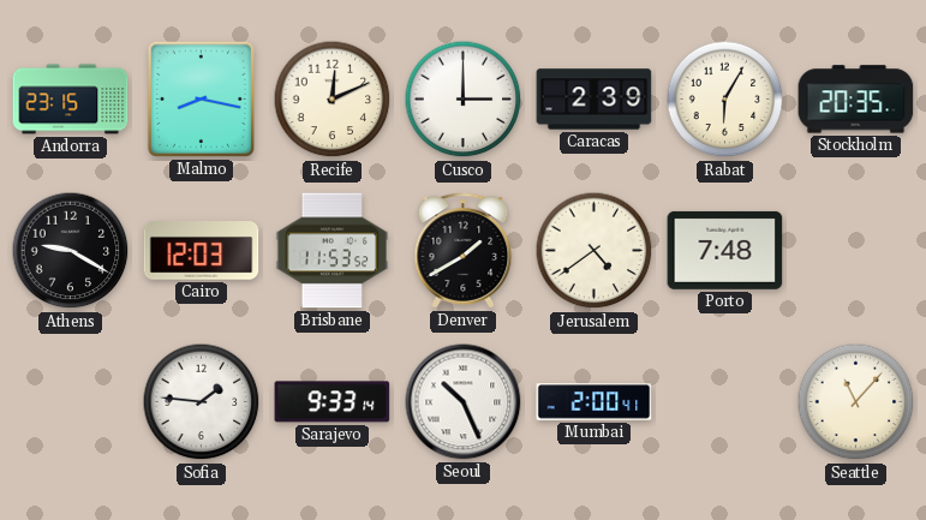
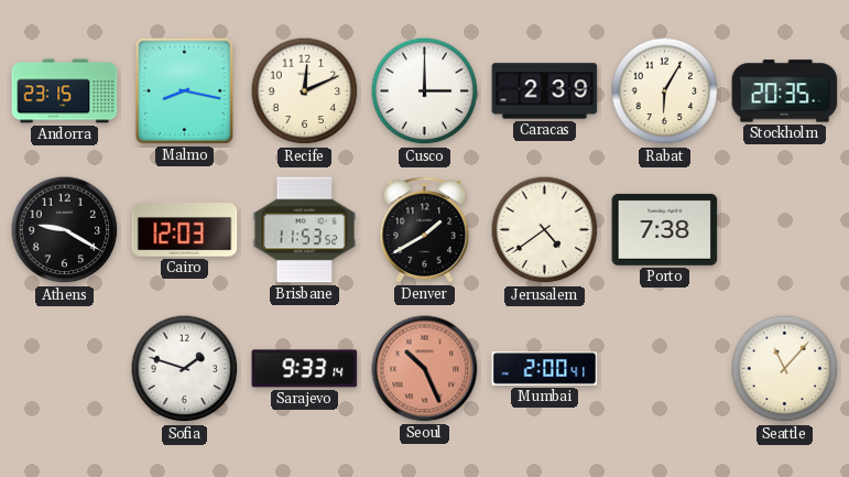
Porto: 7:48 -> 7:38 (665, 229)
Sofia: 1:46 -> 1:48 (185, 369)
Seoul dial: white -> salmon (425, 369)
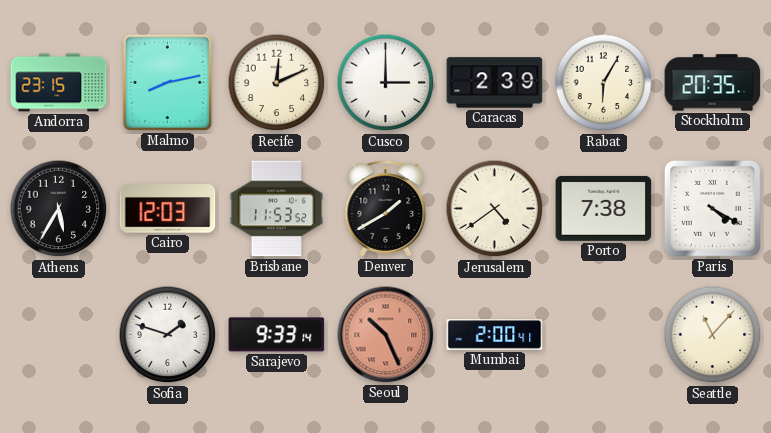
Malmo: 8:17 -> 8:13 (167, 82)
Athens: 9:20 -> 5:35 (59, 209)
Paris: none -> 4:20 (712, 208)
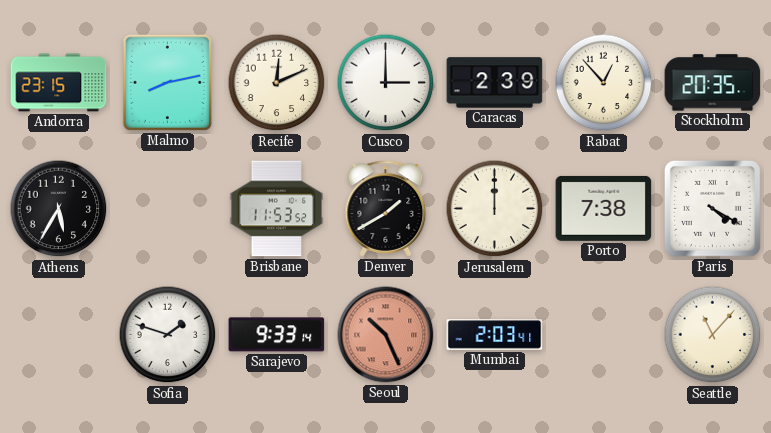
Rabat: 6:05 -> 12:53 (604, 83)
Cairo: 12:03 -> none (168, 209)
Jerusalem: 4:39 -> 12:00 (495, 209)
Mumbai: 2:00 -> 2:03 (495, 335)
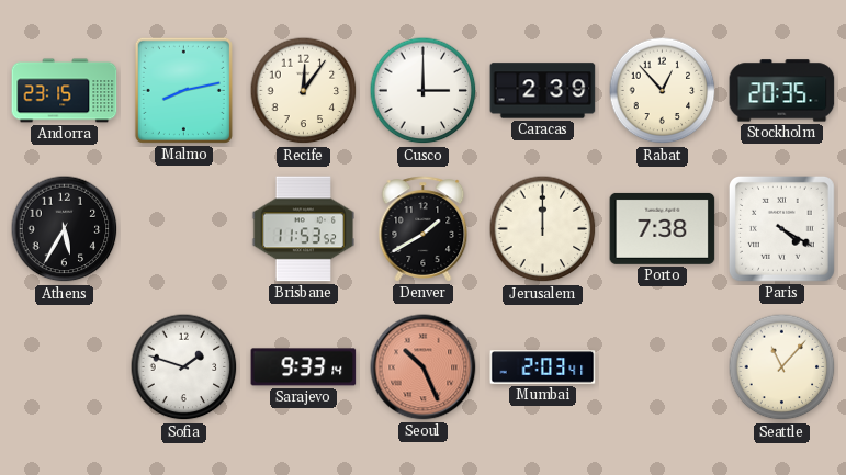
Recife: 12:11 -> 12:06 (304, 91)
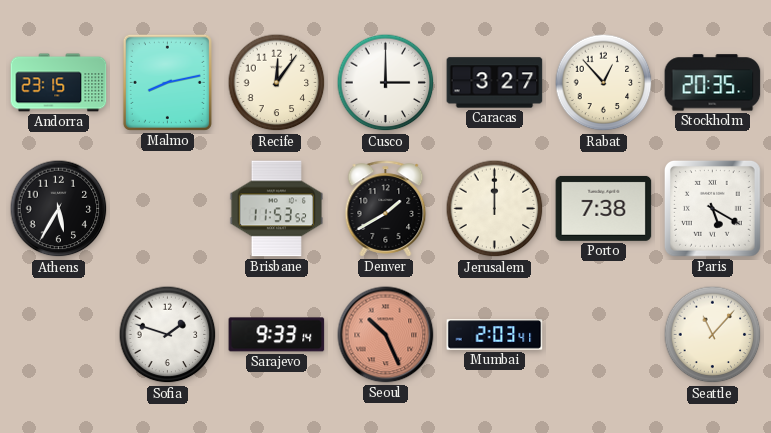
Caracas: 2:39 -> 3:27 (495, 83)
Paris: 4:20 -> 5:20 (712, 208)
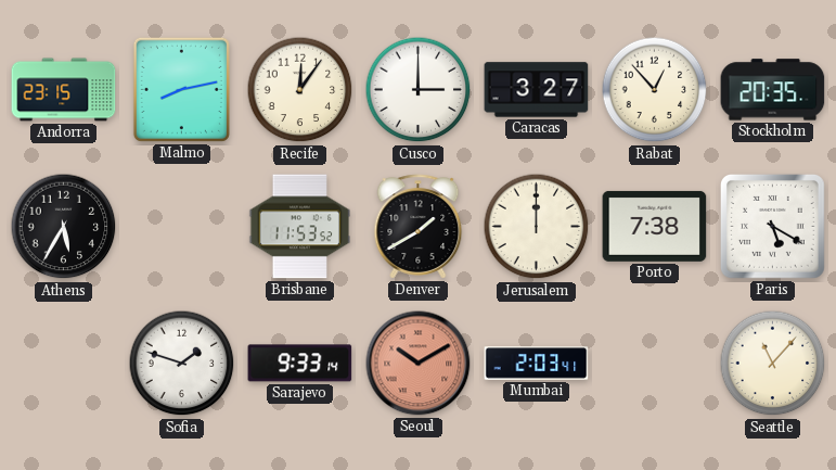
Seoul: 10:26 -> 10:10 (419, 364)
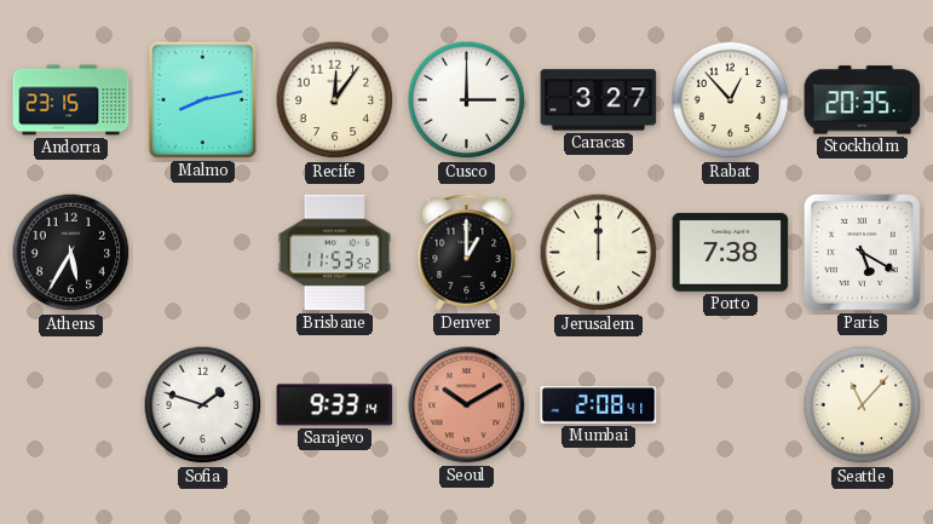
Denver: 1:40 -> 1:00 (467, 253)
Mumbai: 2:03 -> 2:08 (599, 405)
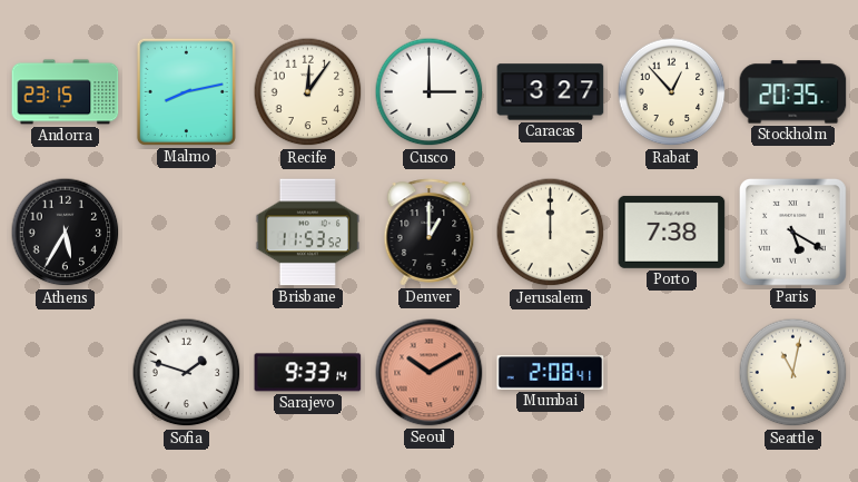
Seattle: 11:07 -> 11:02 (793, 373)
